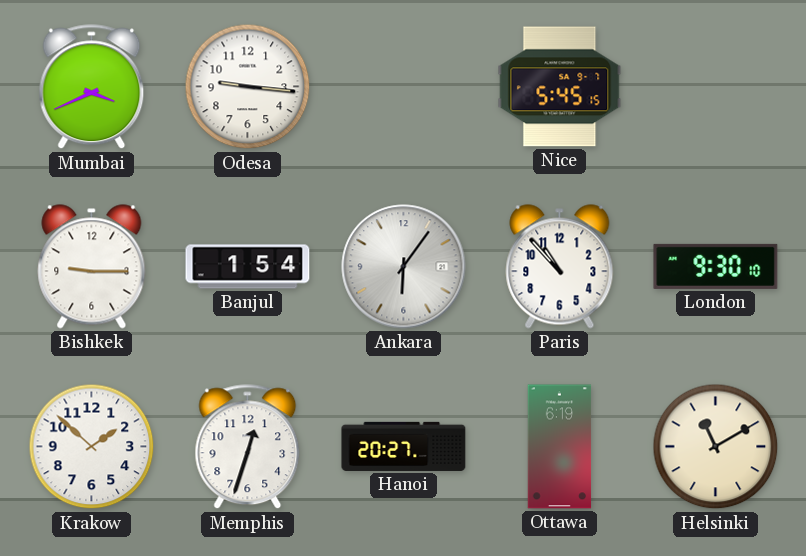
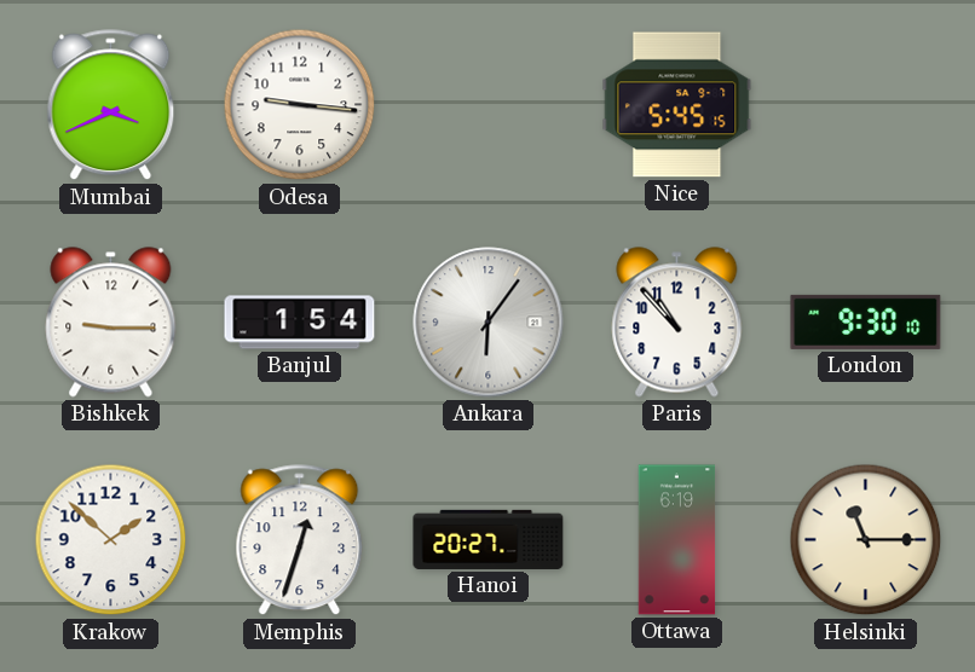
Helsinki: 11:10 -> 11:15 (866, 540)
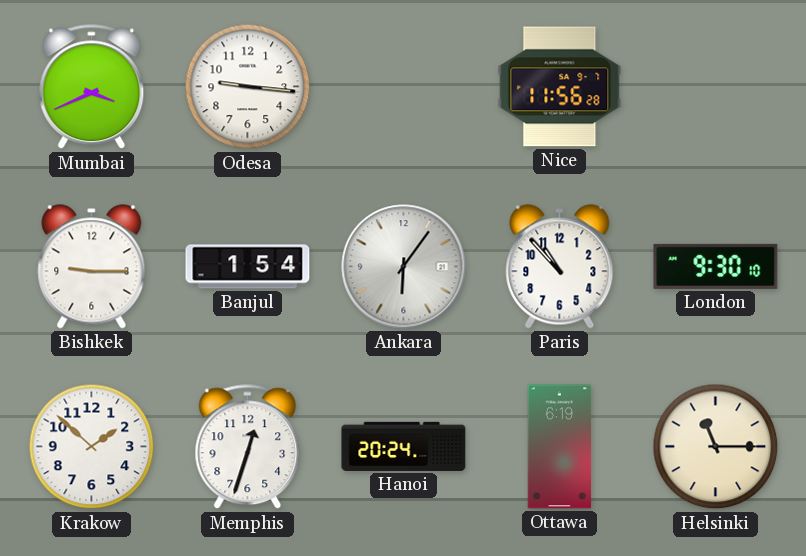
Nice: 5:45 -> 11:56 (560, 87)
Hanoi: 20:27 -> 20:24 (404, 446)
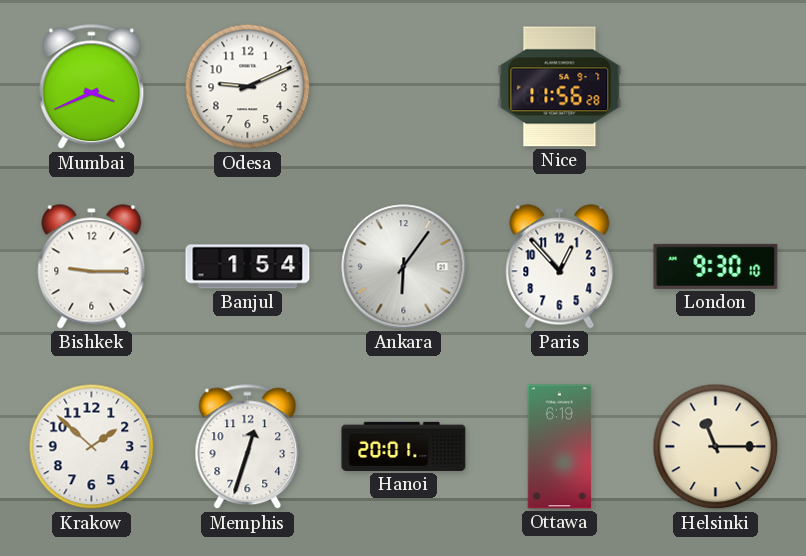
Odesa: 9:16 -> 9:11 (248, 87)
Paris: 10:53 -> 12:53 (560, 267)
Hanoi: 20:24 -> 20:01 (404, 446)
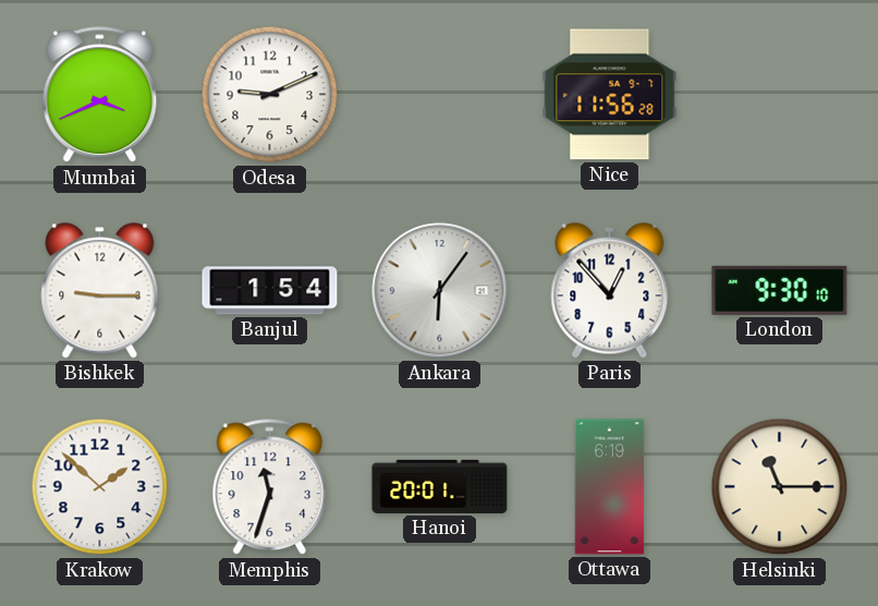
Memphis: 12:33 -> 11:33 (270, 487)
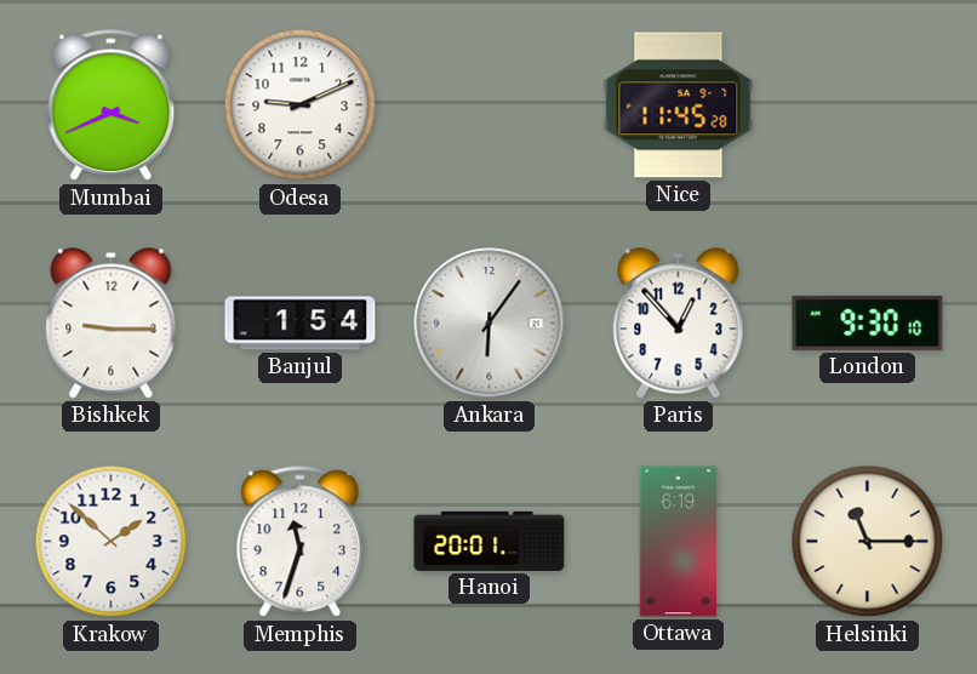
Nice: 11:56 -> 11:45 (679, 105)
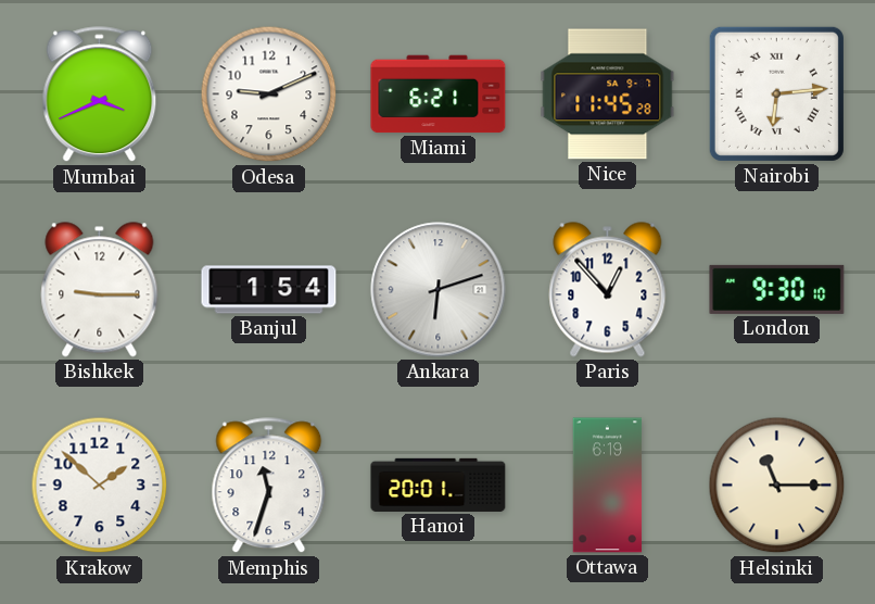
Miami: none -> 6:21 (439, 95)
Nairobi: none -> 6:14 (776, 93)
Ankara: 6:06 -> 6:12 (439, 290)
